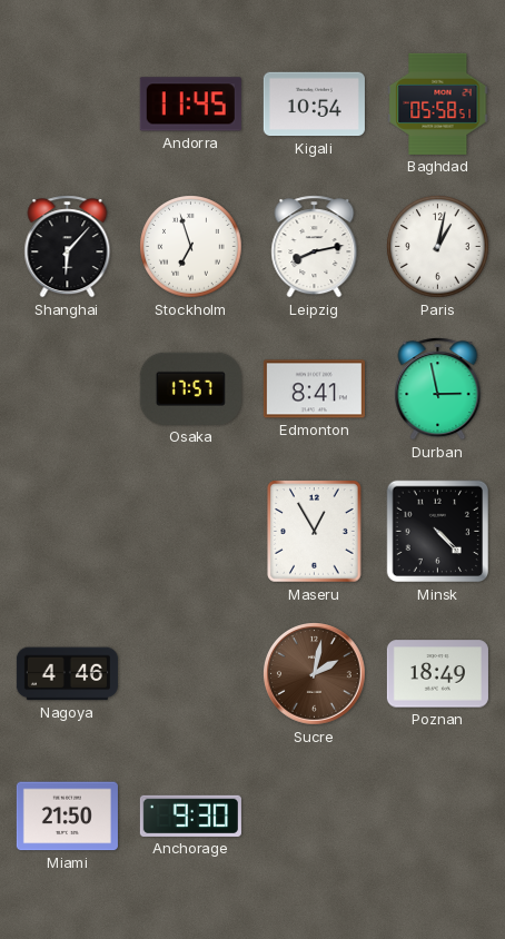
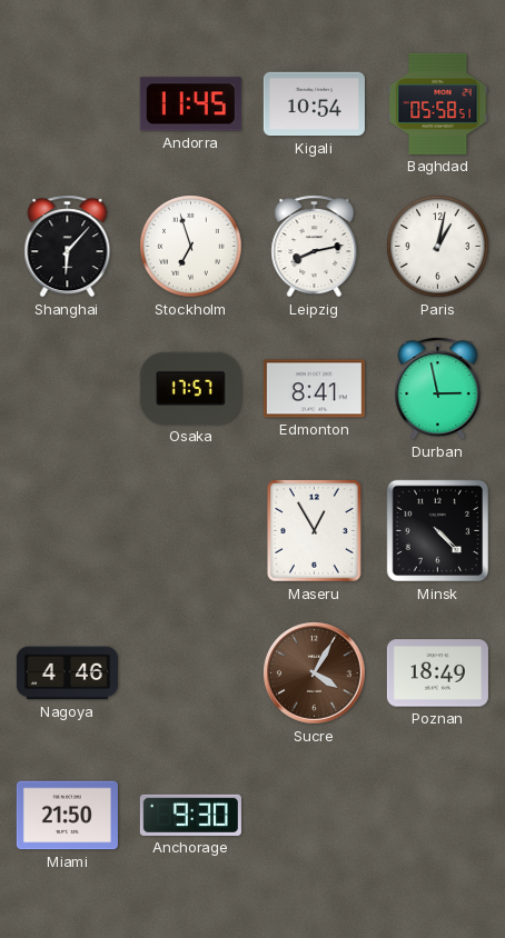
Sucre: 2:02 -> 4:05 (315, 673)
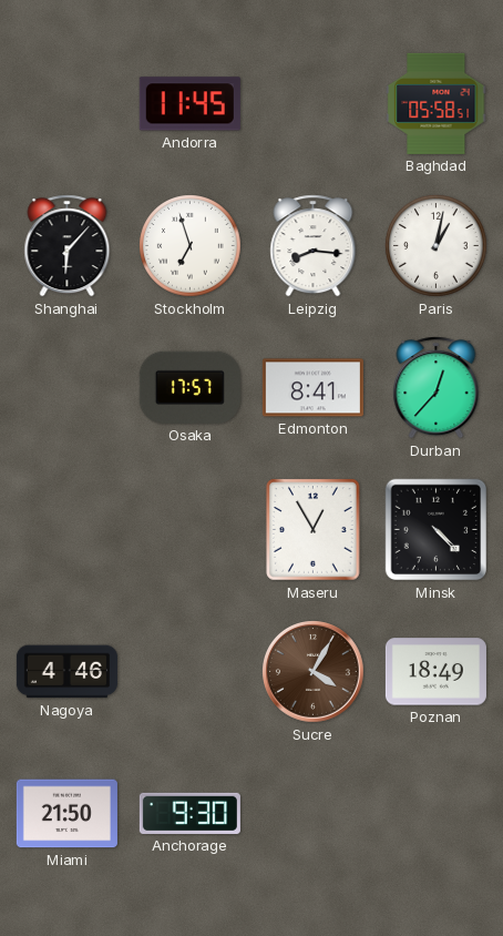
Kigali: 10:54 -> none (314, 104)
Leipzig: 8:13 -> 8:16 (314, 246)
Durban: 2:58 -> 12:37 (437, 388)
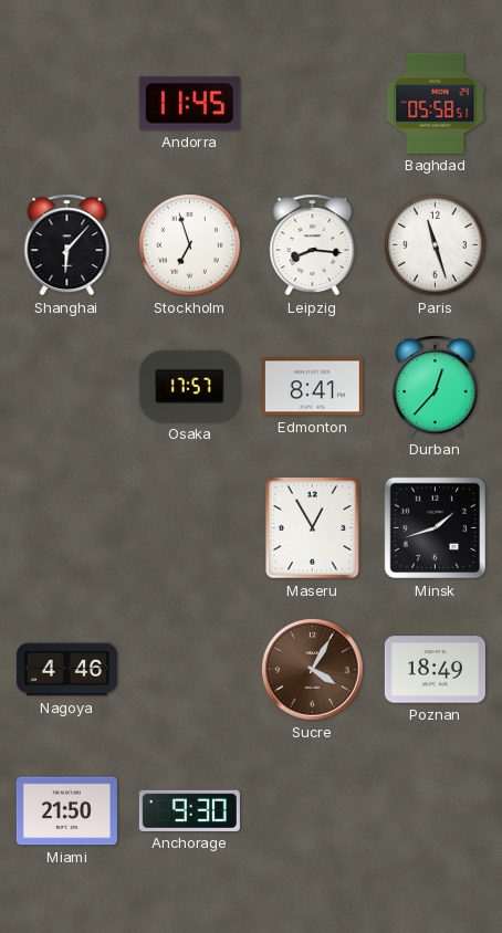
Paris: 1:02 -> 11:27 (436, 245)
Minsk: 4:23 -> 1:42 (436, 528)
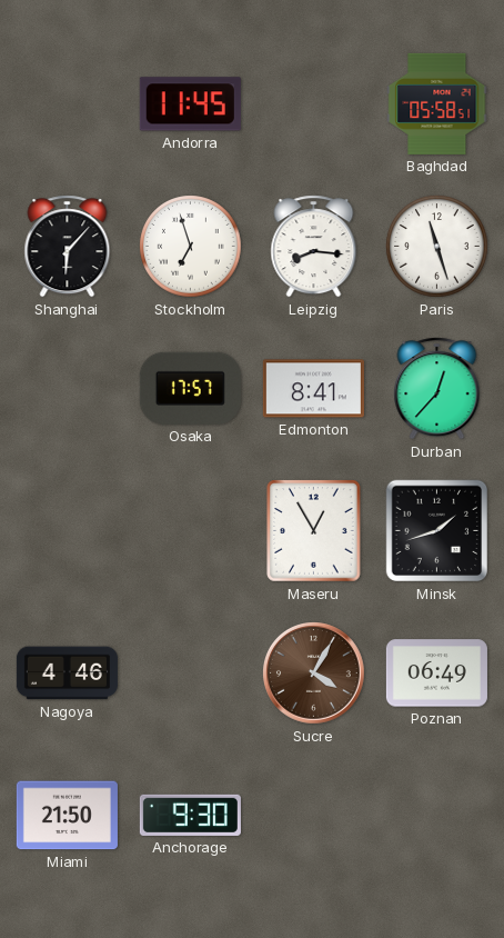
Poznan: 18:49 -> 06:49 (436, 673)
